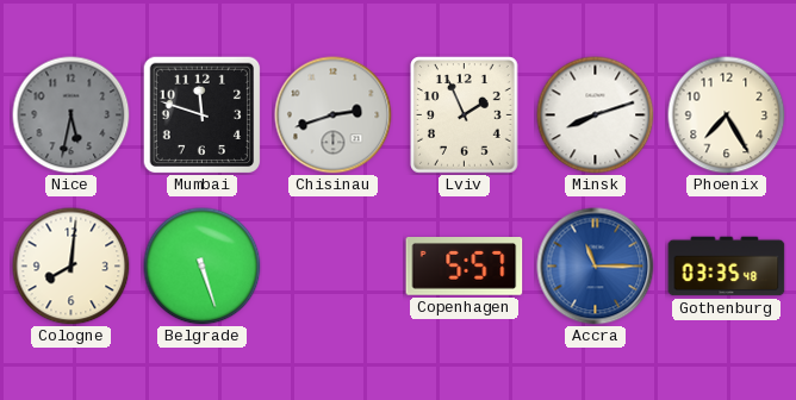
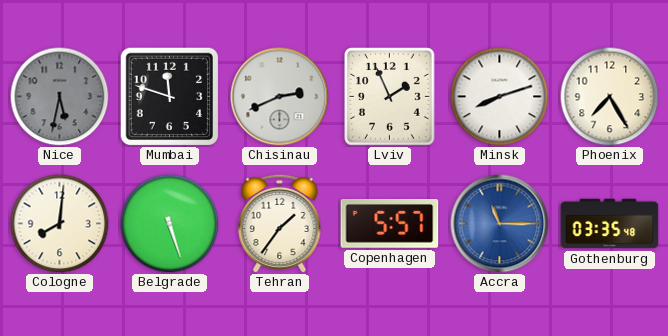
Chisinau: 2:42 -> 2:41 (280, 97)
Tehran: none -> 1:36 (280, 223)
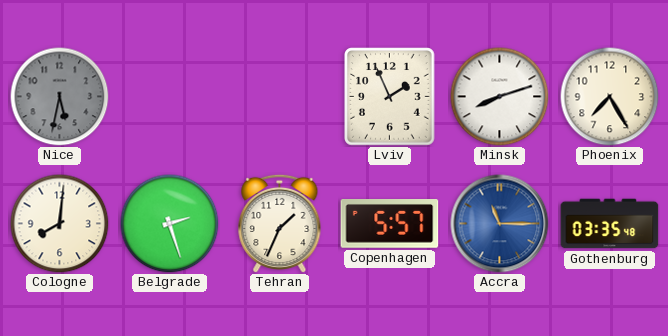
Mumbai: 11:48 -> none (169, 96)
Chisinau: 2:41 -> none (280, 97)
Belgrade: 5:27 -> 2:27 (170, 224)
Tehran: 1:36 -> 1:34 (280, 223)
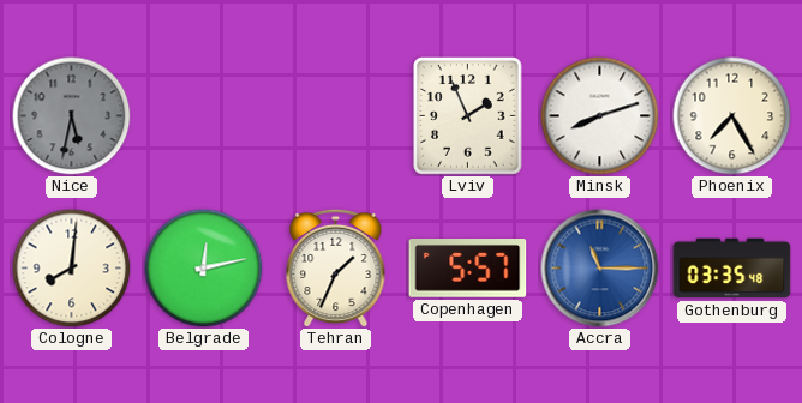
Belgrade: 2:27 -> 12:13 (204, 269)
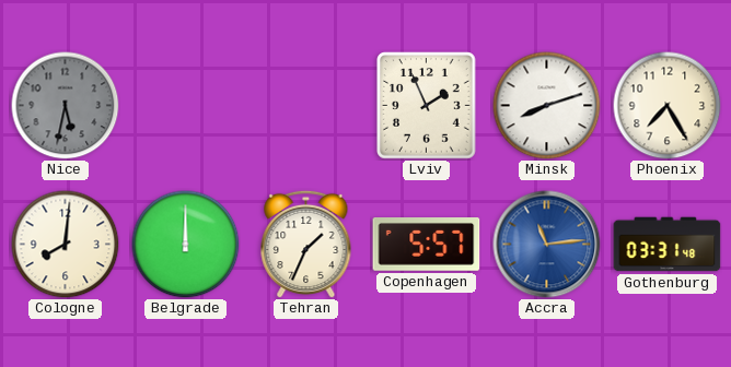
Belgrade: 12:13 -> 12:00 (186, 245)
Accra: 11:15 -> 11:14 (547, 245)
Gothenburg: 03:35 -> 03:31 (668, 245)
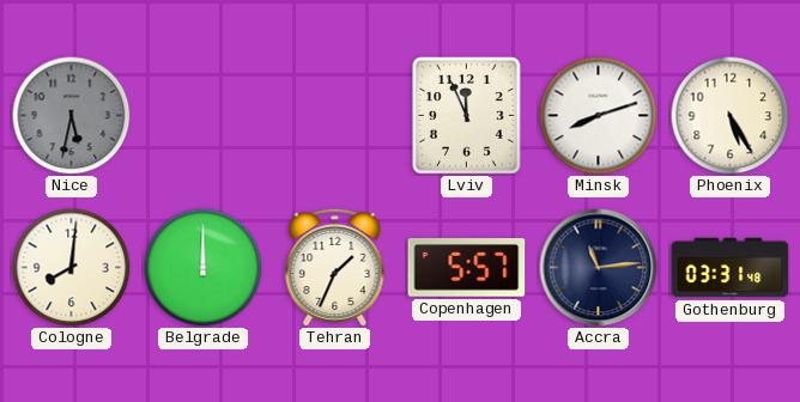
Lviv: 1:56 -> 11:56 (467, 116)
Phoenix: 7:25 -> 5:25 (731, 116)
Accra dial: blue -> navy (599, 268)
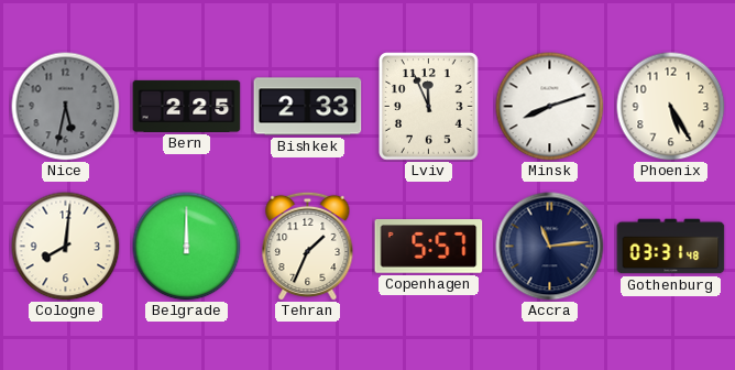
Bern: none -> 2:25 (187, 106)
Bishkek: none -> 2:33 (308, 107)
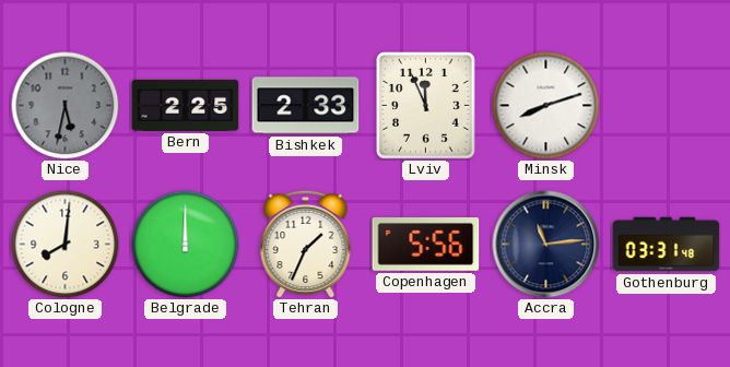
Phoenix: 5:25 -> none (671, 107)
Copenhagen: 5:57 -> 5:56 (426, 245)
